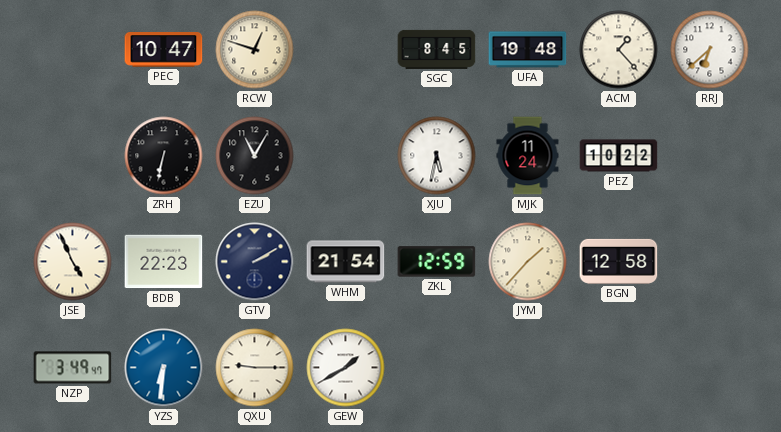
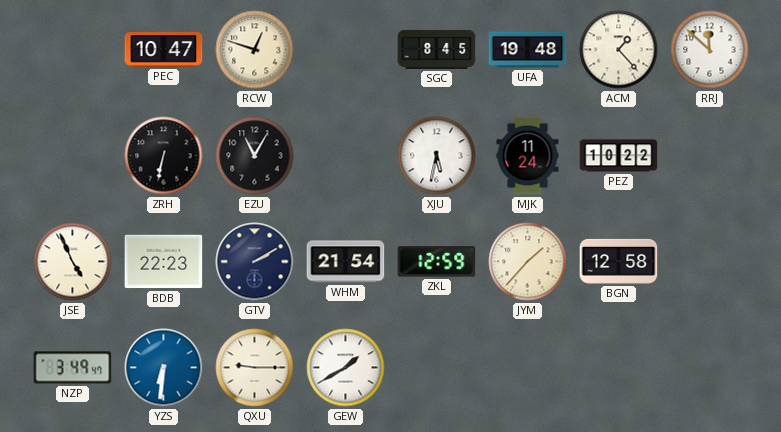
RRJ: 6:38 -> 11:52 (710, 50)
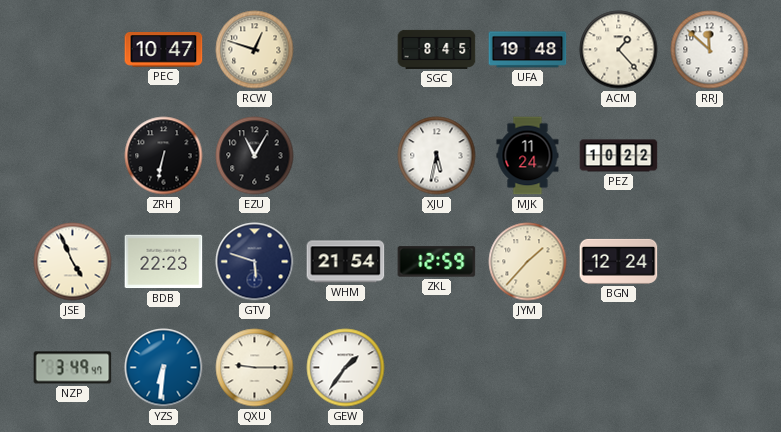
GTV: 2:10 -> 5:48 (255, 262)
BGN: 12:58 -> 12:24 (619, 261)
GEW: 1:40 -> 1:36 (346, 368)
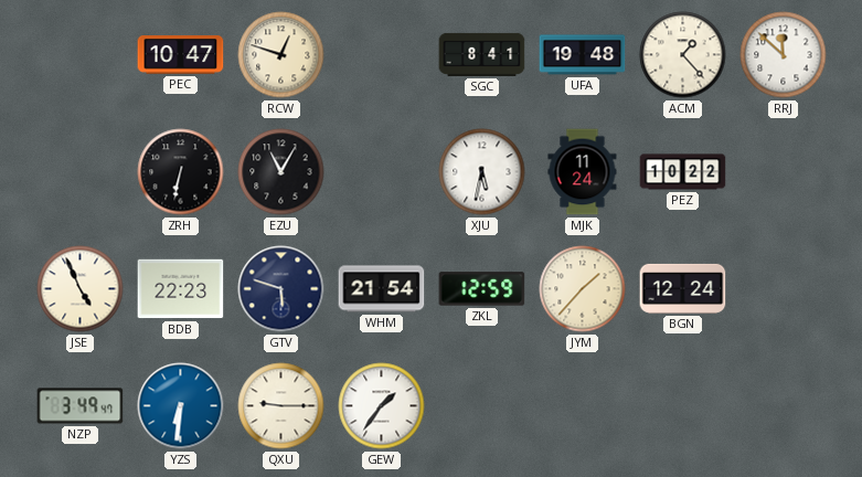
SGC: 8:45 -> 8:41 (482, 54)
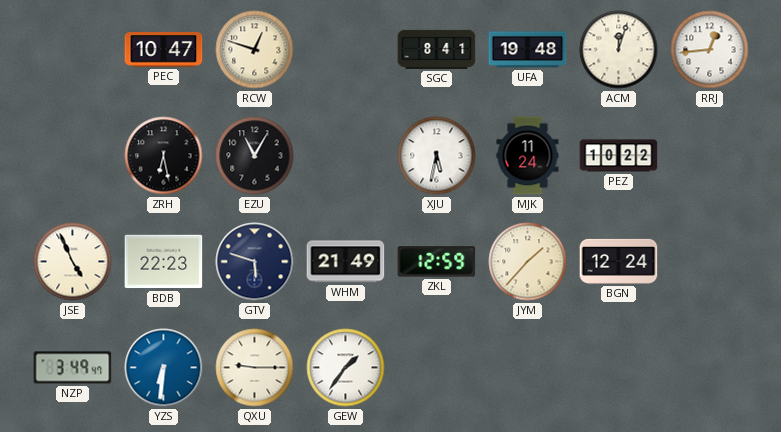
ACM: 1:23 -> 12:03 (619, 50)
RRJ: 11:52 -> 12:44 (710, 50)
ZRH: 6:32 -> 6:28 (164, 156)
WHM: 21:54 -> 21:49 (346, 262)
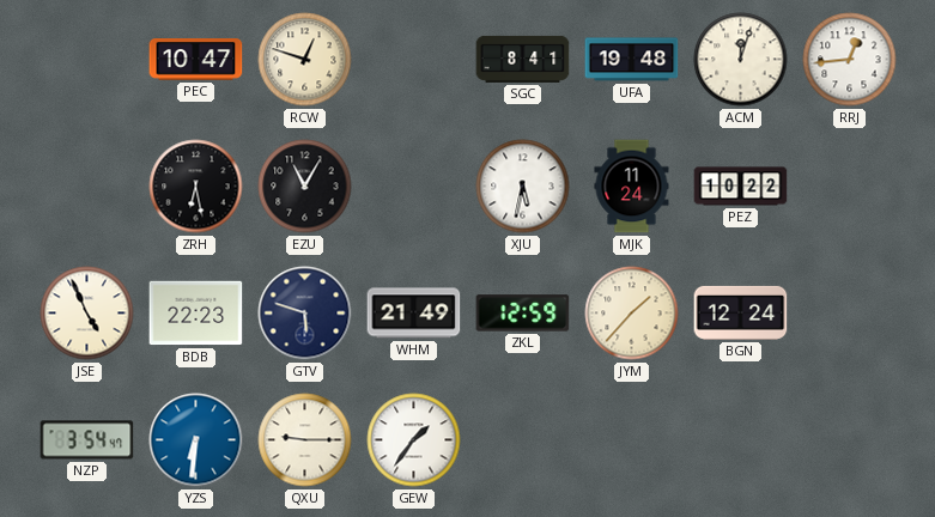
NZP: 3:49 -> 3:54 (87, 440)
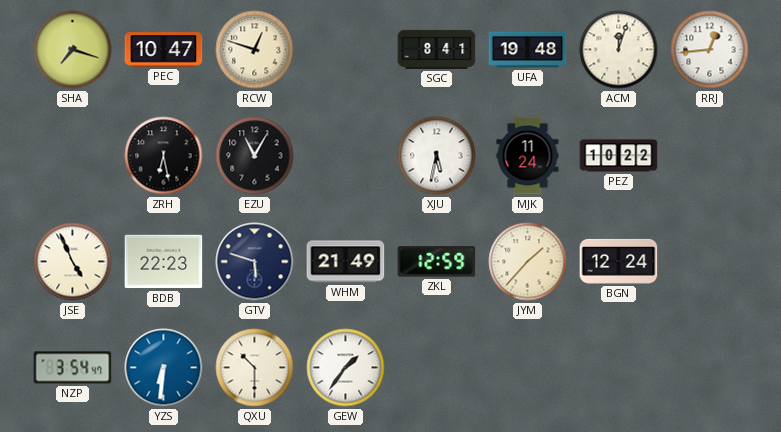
SHA: none -> 7:18 (73, 50)
QXU: 9:15 -> 10:30 (255, 368)
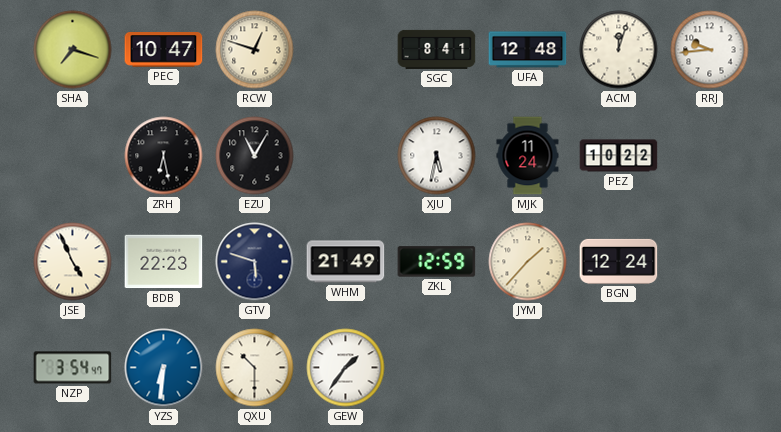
UFA: 19:48 -> 12:48 (528, 50)
RRJ: 12:44 -> 9:44 (710, 50)
